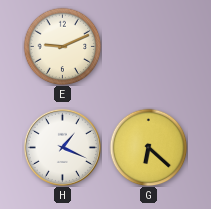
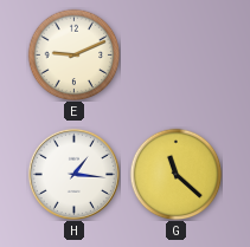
H: 1:19 -> 1:16 (73, 174)
G: 6:22 -> 11:22 (175, 174)
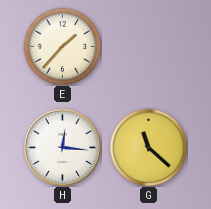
E: 9:11 -> 1:37 (62, 46)
H: 1:16 -> 12:16 (62, 147)
